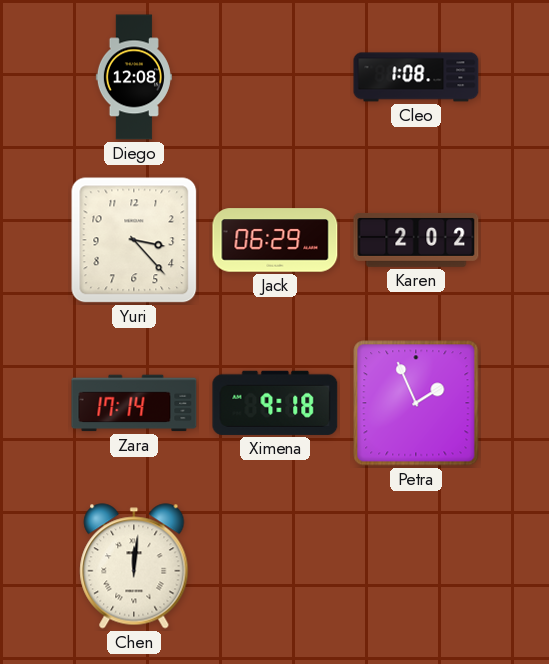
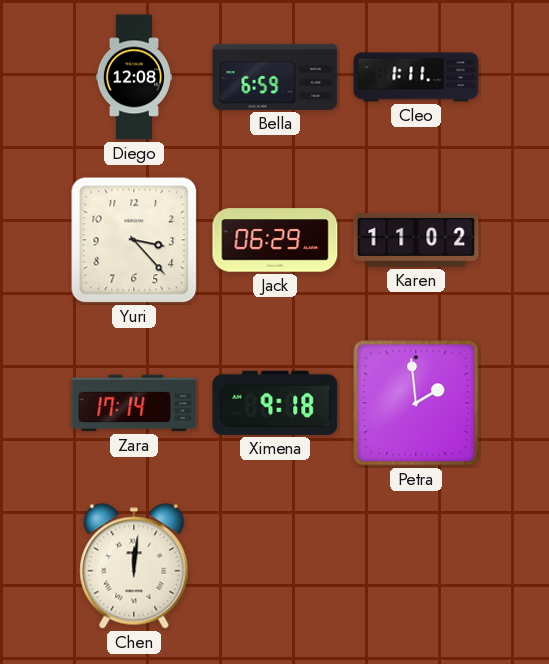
Bella: none -> 6:59 (275, 77)
Cleo: 1:08 -> 1:11 (416, 77)
Karen: 2:02 -> 11:02 (416, 240)
Petra: 1:56 -> 1:59 (416, 403)
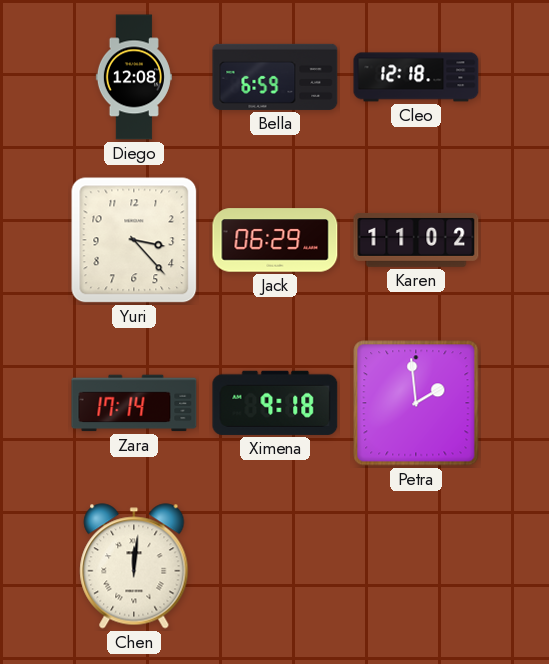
Cleo: 1:11 -> 12:18 (416, 77)
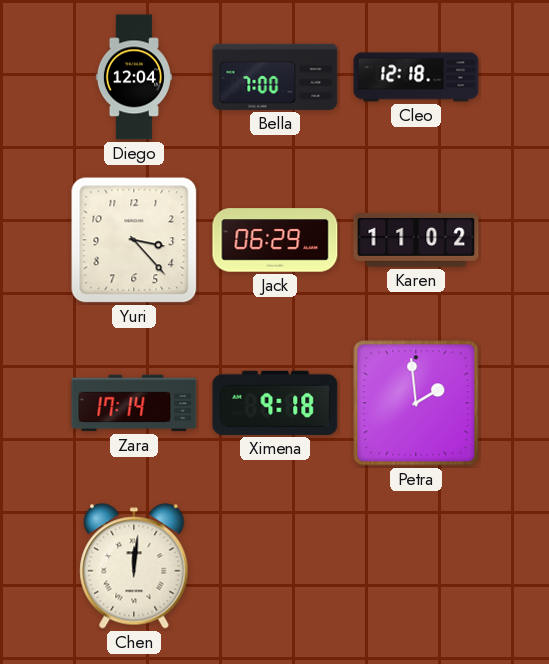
Diego: 12:08 -> 12:04 (134, 77)
Bella: 6:59 -> 7:00 (275, 77)
